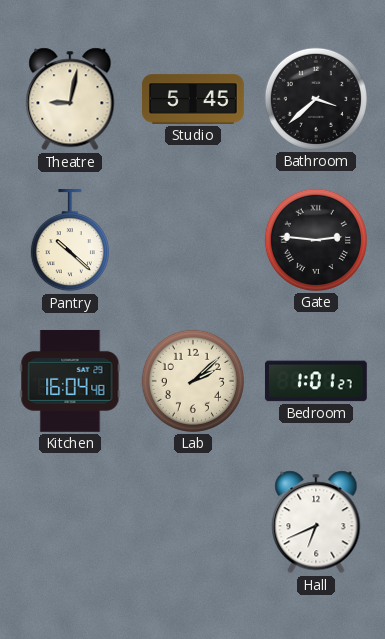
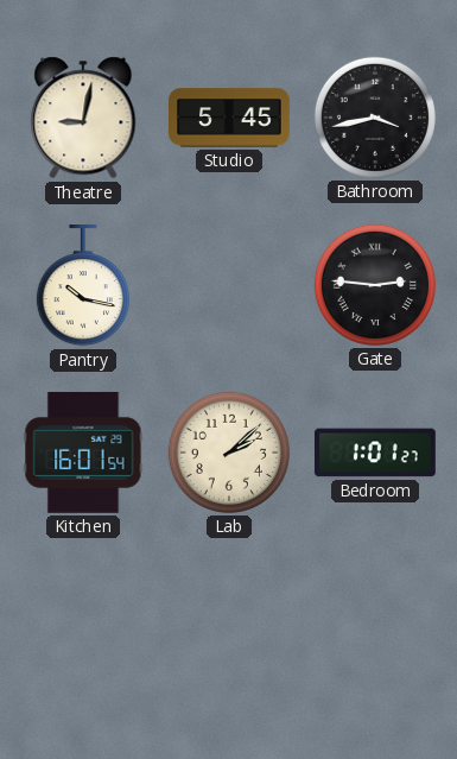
Bathroom: 3:38 -> 3:43 (375, 118)
Pantry: 10:22 -> 10:17 (83, 285)
Kitchen: 16:04 -> 16:01 (83, 453)
Hall: 6:41 -> none (316, 522)
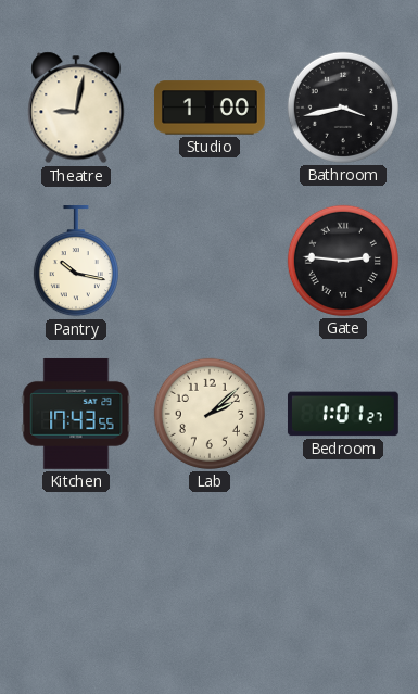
Studio: 5:45 -> 1:00 (211, 108)
Kitchen: 16:01 -> 17:43 (76, 414)
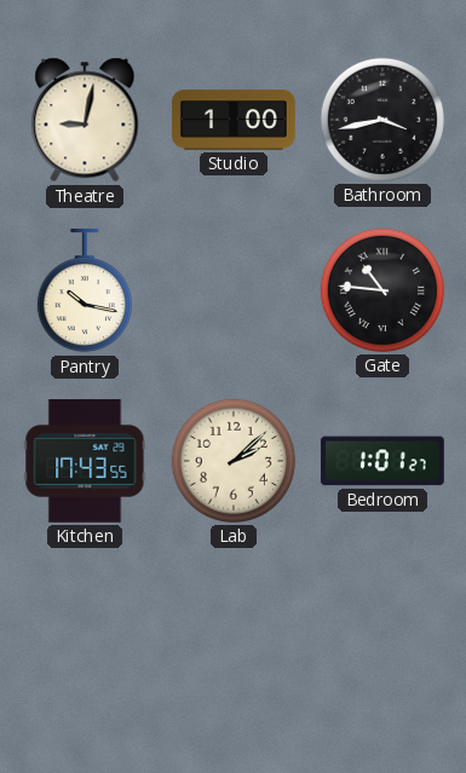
Gate: 2:46 -> 10:46 (382, 290)
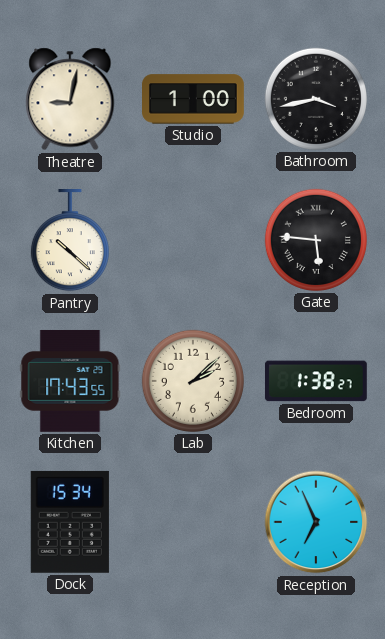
Pantry: 10:17 -> 10:22 (70, 240)
Gate: 10:46 -> 5:46 (316, 240)
Bedroom: 1:01 -> 1:38 (316, 381)
Dock: none -> 15:34 (70, 522)
Reception: none -> 6:56 (316, 522)
